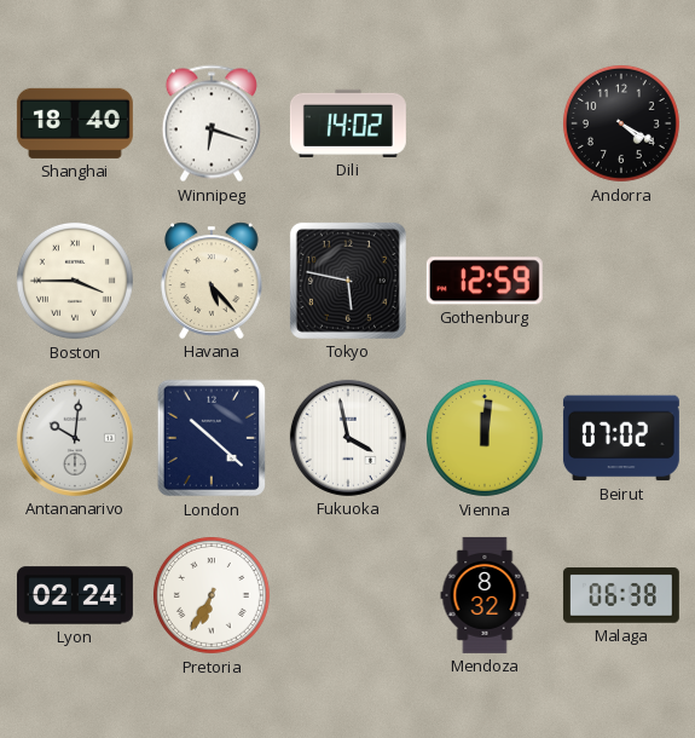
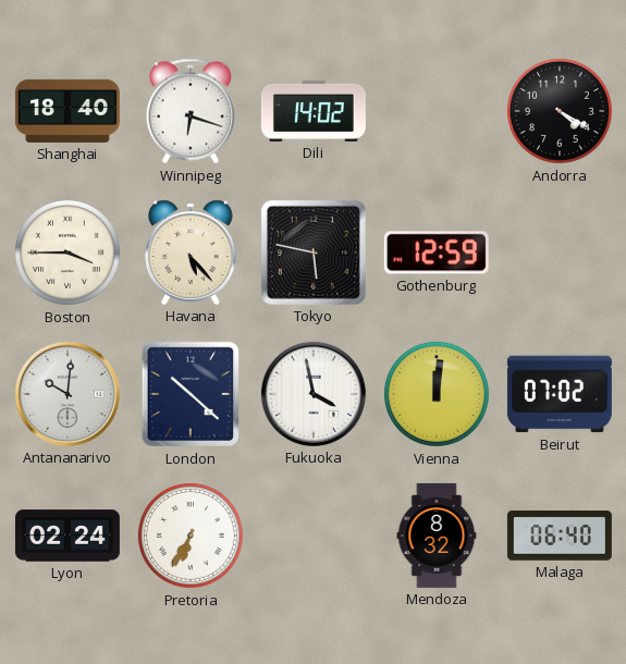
Malaga: 06:38 -> 06:40 (560, 536)
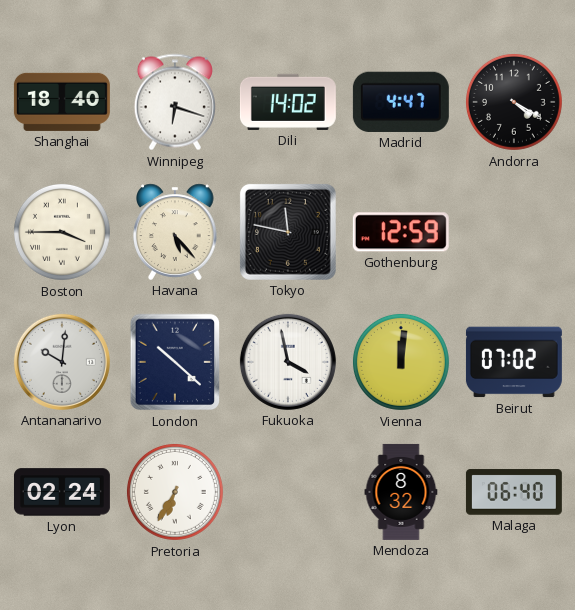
Madrid: none -> 4:47 (401, 102)
Tokyo: 5:47 -> 11:47 (288, 232)
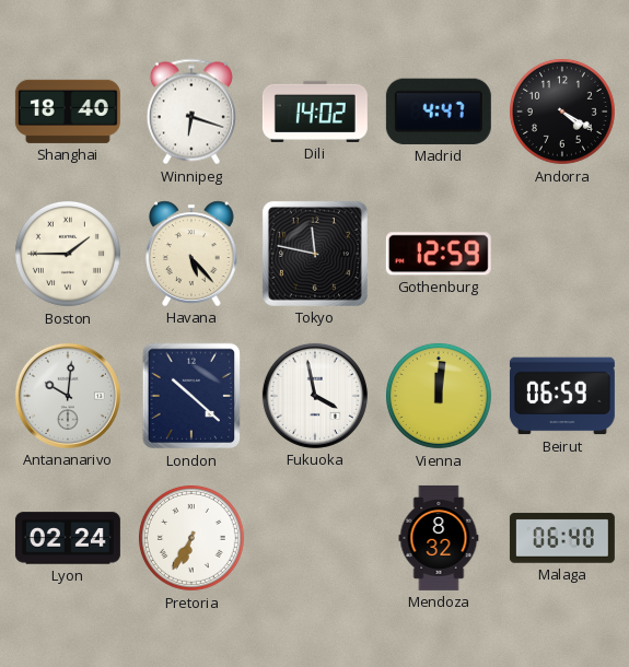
Boston: 3:45 -> 1:45 (68, 254)
Beirut: 07:02 -> 06:59 (562, 396)
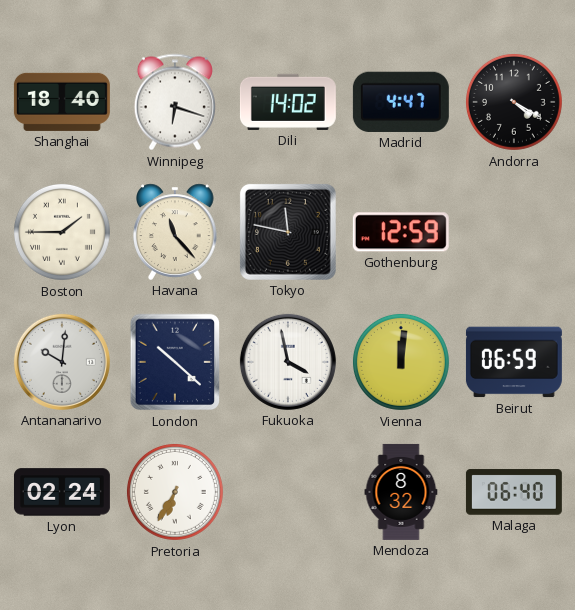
Havana: 5:23 -> 11:23 (176, 232)
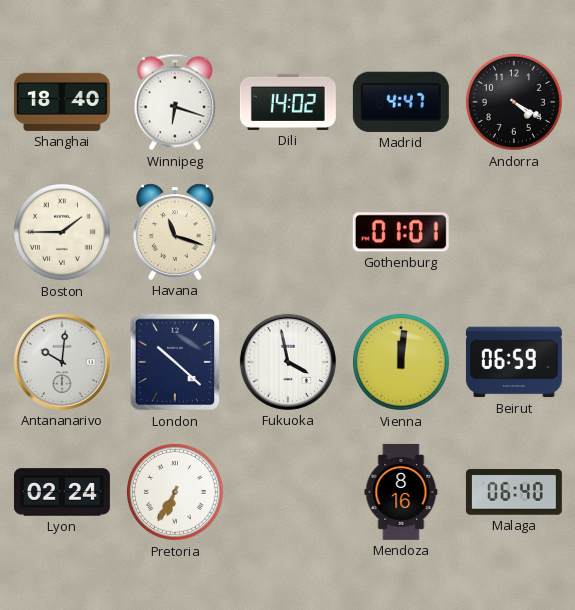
Havana: 11:23 -> 11:18 (176, 232)
Tokyo: 11:47 -> none (288, 232)
Gothenburg: 12:59 -> 01:01 (401, 232)
Mendoza: 8:32 -> 8:16 (401, 492)
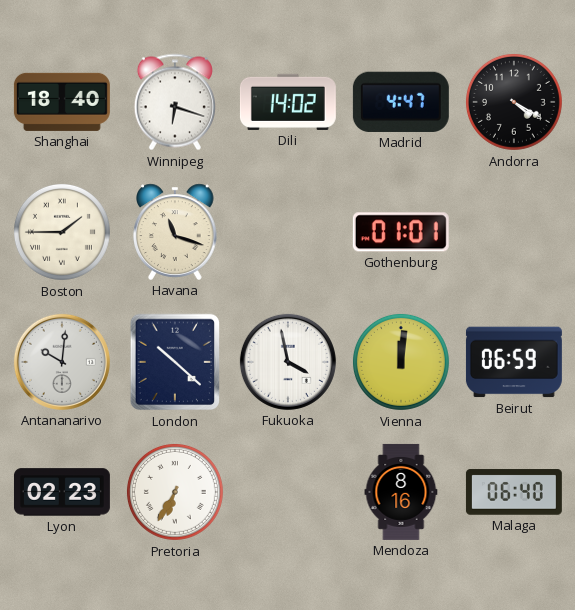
Lyon: 02:24 -> 02:23 (62, 492)
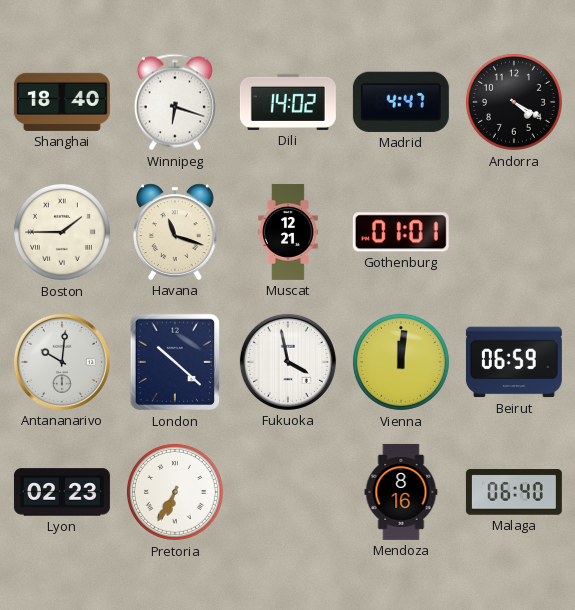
Muscat: none -> 12:21 (289, 232)
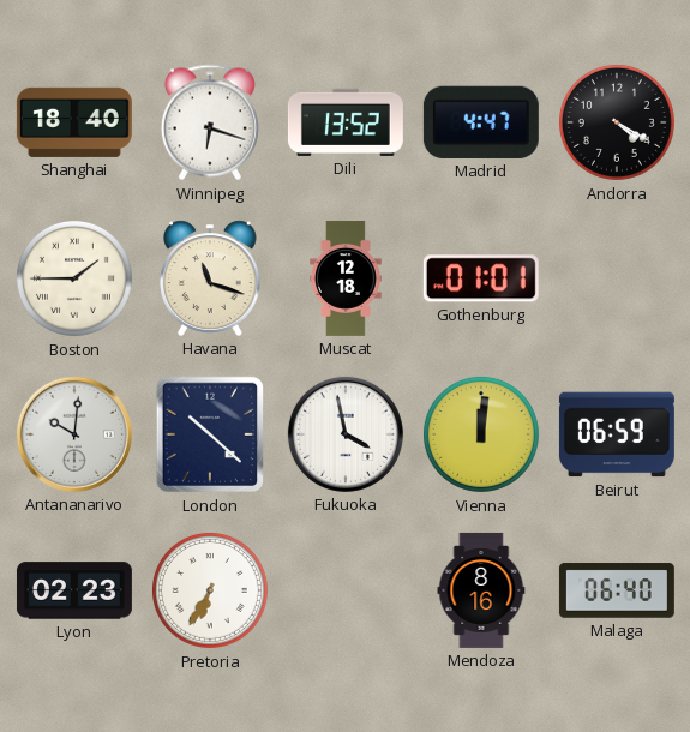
Dili: 14:02 -> 13:52 (346, 122)
Muscat: 12:21 -> 12:18 (347, 278)
